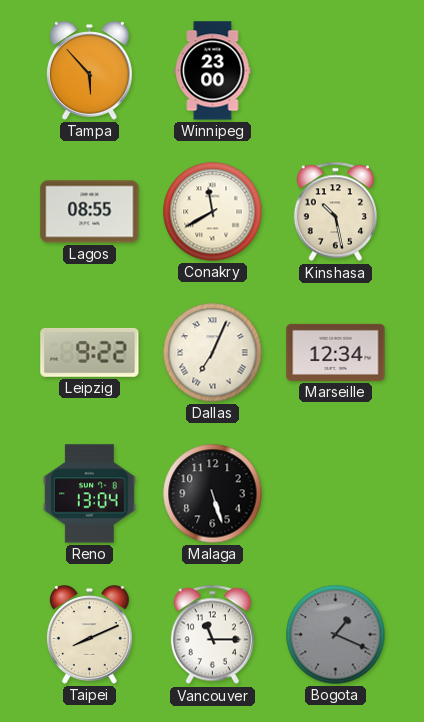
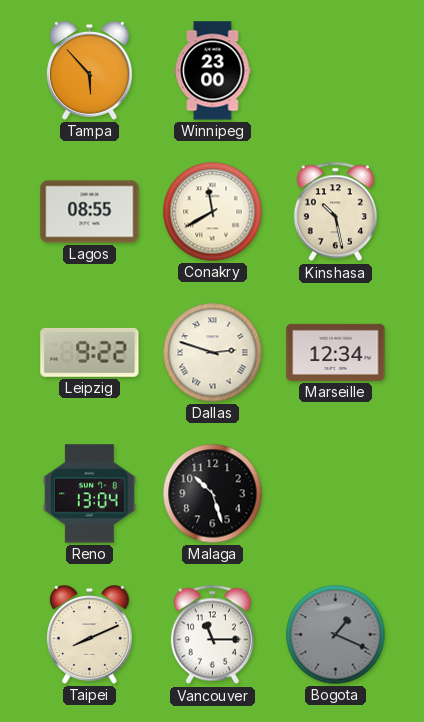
Dallas: 7:04 -> 2:48 (213, 353)
Malaga: 5:27 -> 10:27 (213, 494)
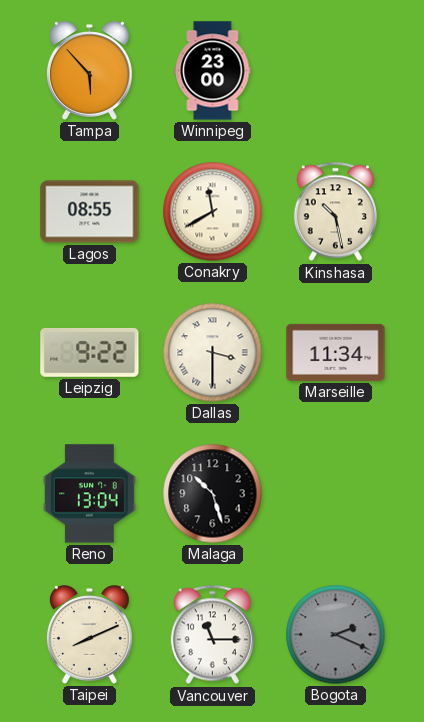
Dallas: 2:48 -> 3:30 (213, 353)
Marseille: 12:34 -> 11:34 (336, 352)
Bogota: 1:19 -> 2:19 (336, 635)
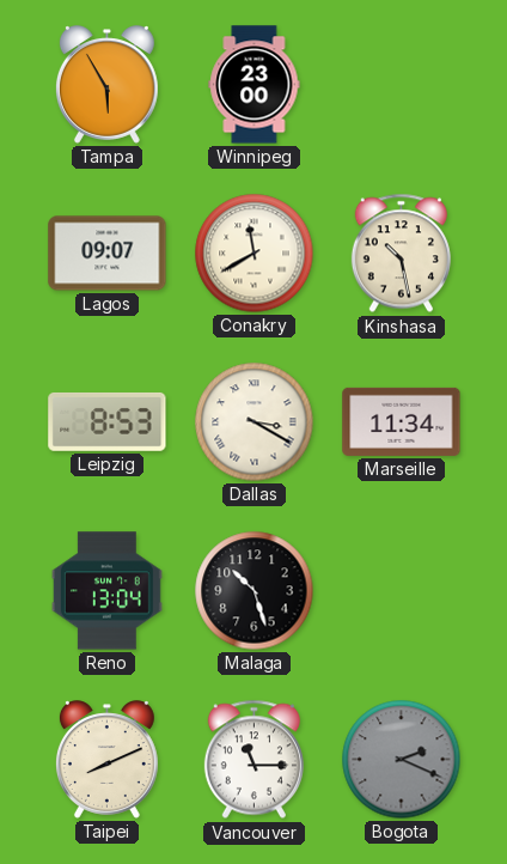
Tampa: 5:53 -> 5:55 (106, 85)
Lagos: 08:55 -> 09:07 (108, 254)
Leipzig: 9:22 -> 8:53 (108, 422)
Dallas: 3:30 -> 3:20 (255, 422)
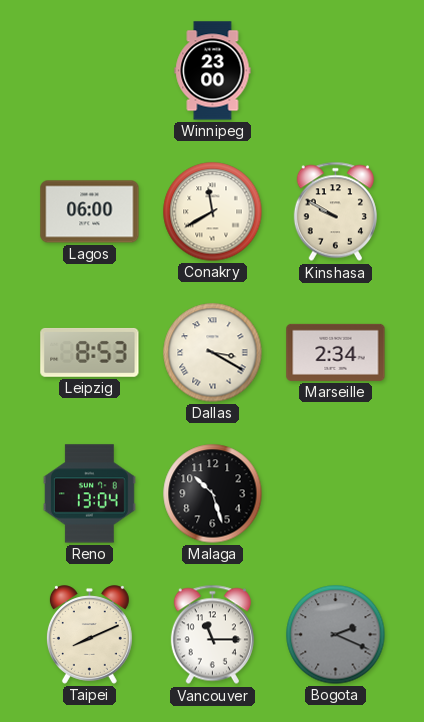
Tampa: 5:55 -> none (106, 85)
Lagos: 09:07 -> 06:00 (90, 212)
Kinshasa: 10:28 -> 9:50 (335, 212)
Marseille: 11:34 -> 2:34 (336, 352)
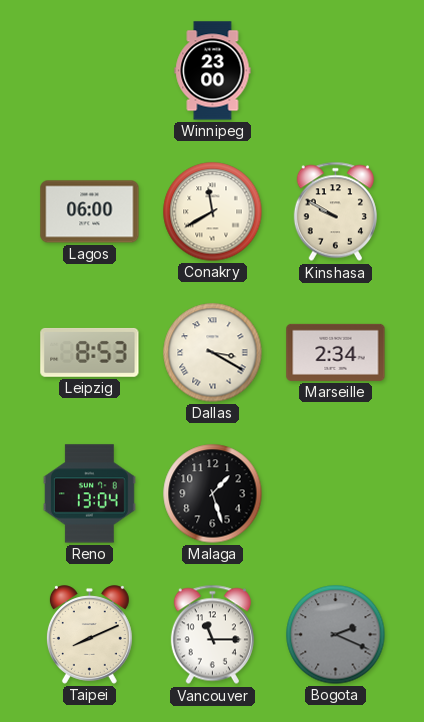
Malaga: 10:27 -> 1:27 (213, 494)
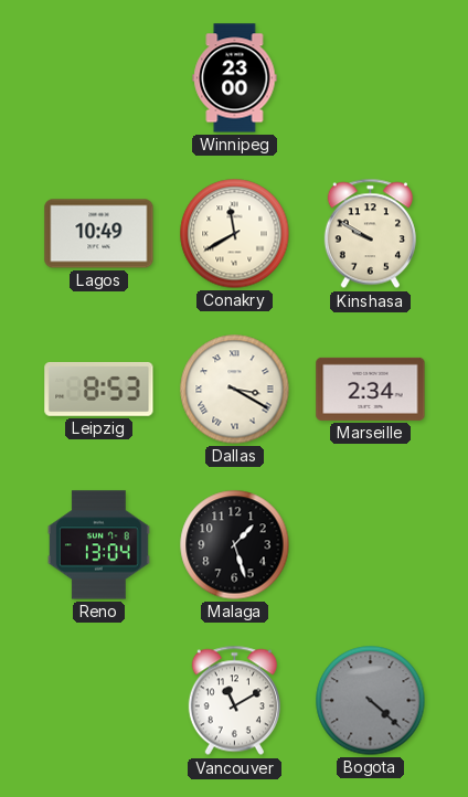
Lagos: 06:00 -> 10:49 (99, 234)
Taipei: 8:11 -> none (89, 635)
Vancouver: 11:15 -> 11:10 (234, 701)
Bogota: 2:19 -> 4:22 (371, 701)
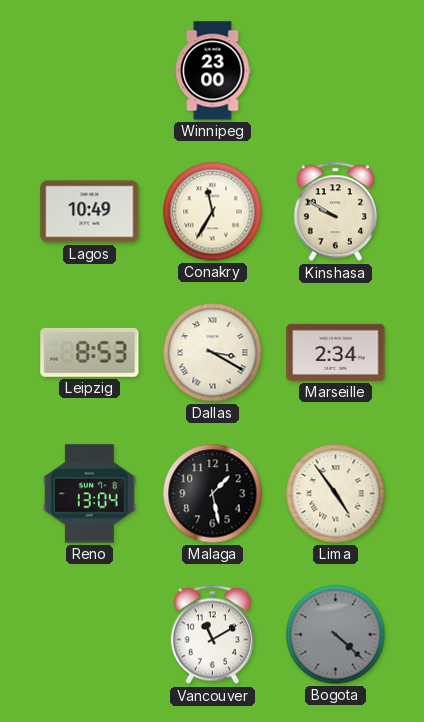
Conakry: 11:40 -> 11:35 (213, 212)
Malaga: 1:27 -> 1:28 (213, 494)
Lima: none -> 4:54 (336, 494)
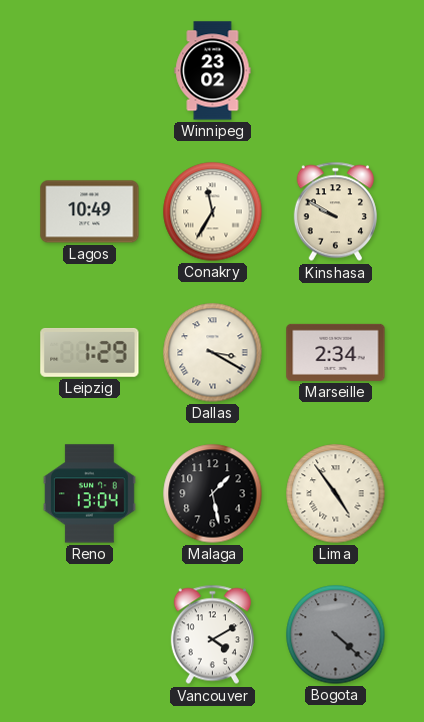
Winnipeg: 23:00 -> 23:02 (213, 71)
Leipzig: 8:53 -> 1:29 (90, 353)
Vancouver: 11:10 -> 4:10 (212, 635)
